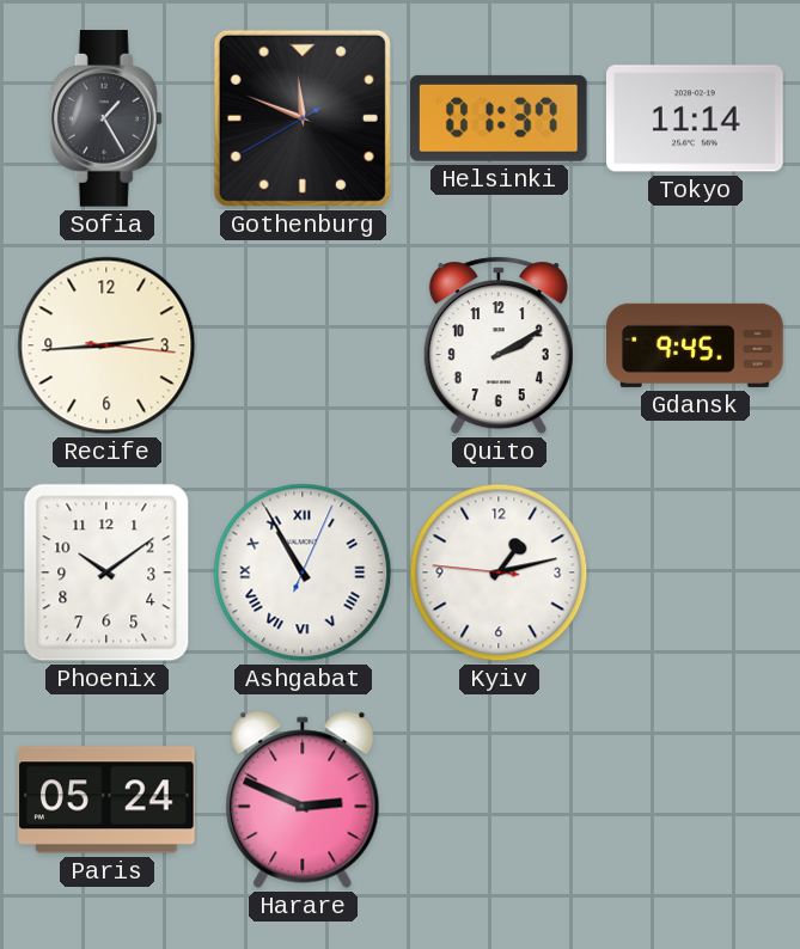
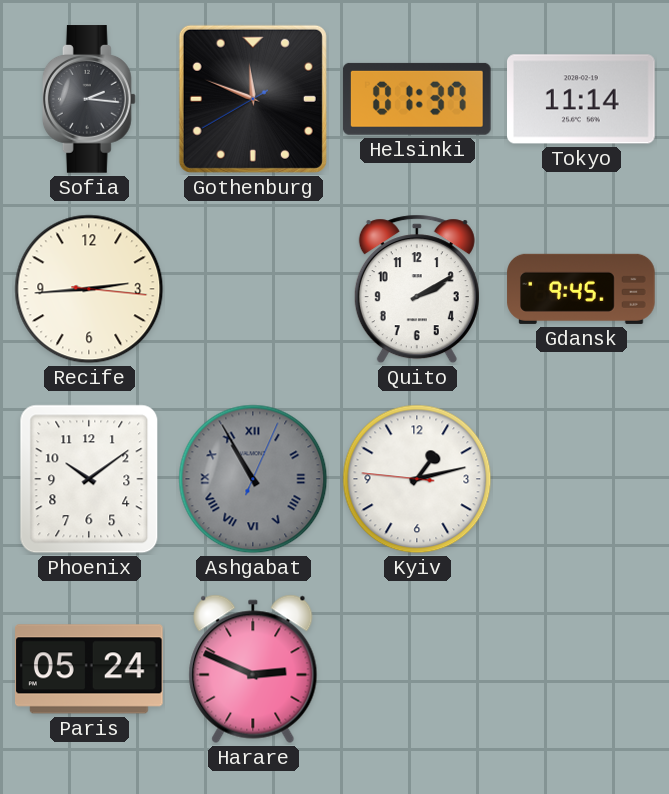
Sofia: 1:25 -> 2:16 (89, 99)
Ashgabat dial: white -> grey (253, 479)
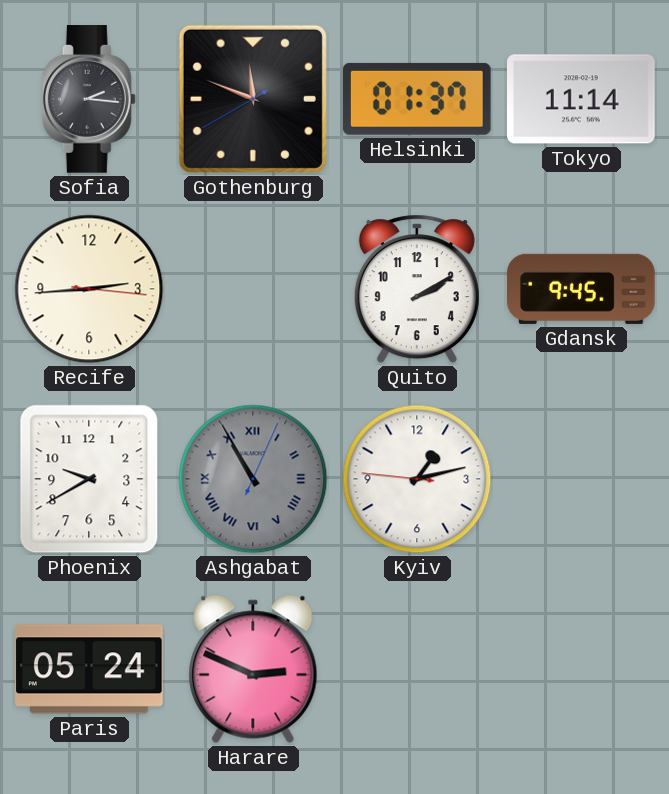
Phoenix: 10:09 -> 9:40 (89, 479)
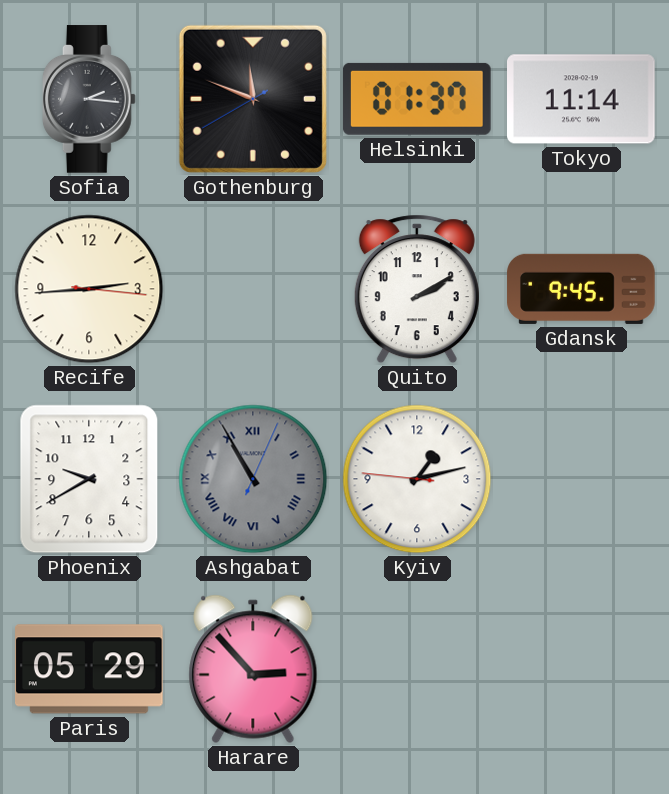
Paris: 05:24 -> 05:29 (90, 669)
Harare: 2:49 -> 2:53 (253, 669)
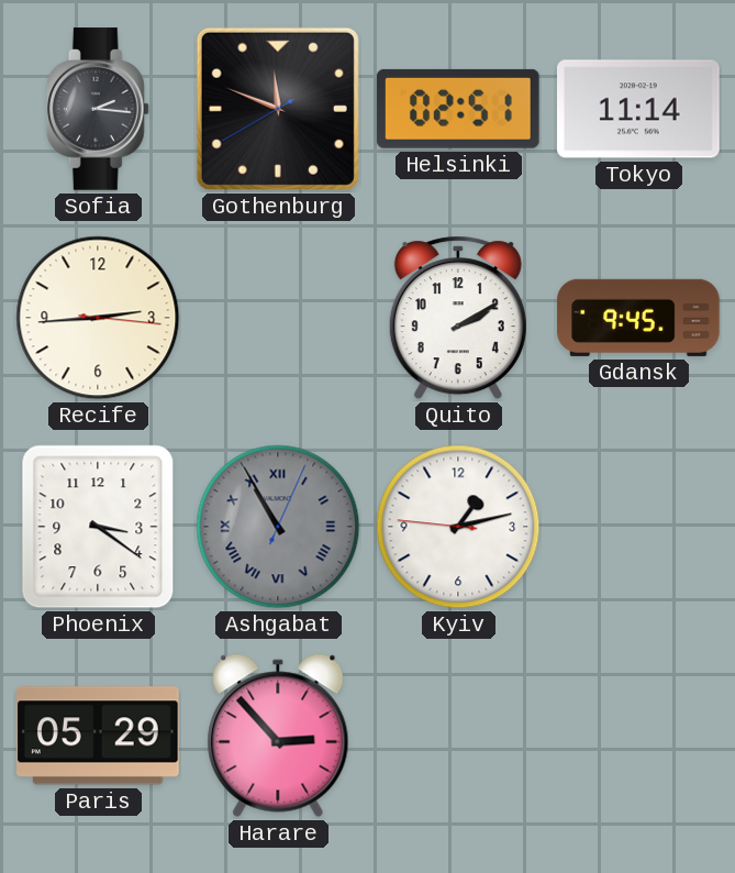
Helsinki: 01:37 -> 02:51 (458, 109)
Phoenix: 9:40 -> 3:21 (98, 527)
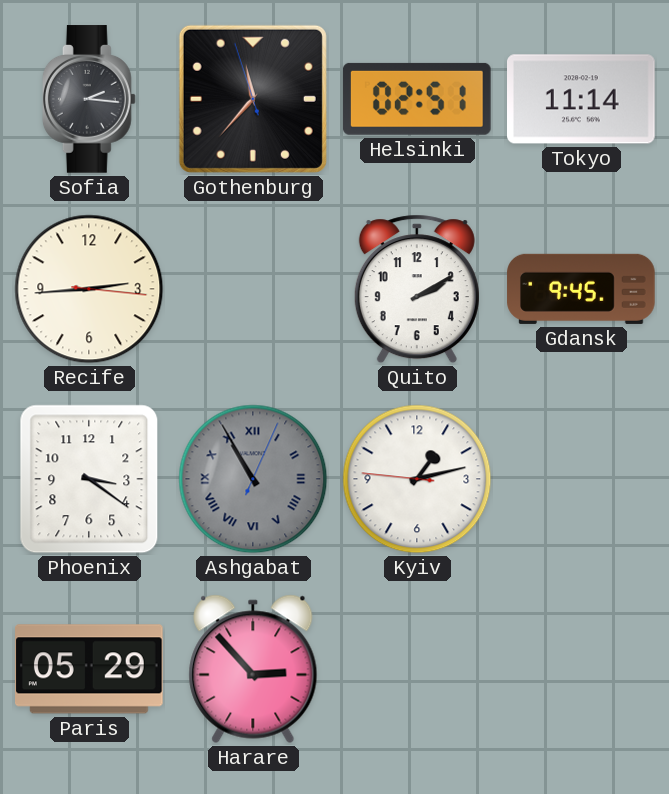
Gothenburg: 11:48 -> 11:36 (253, 99)
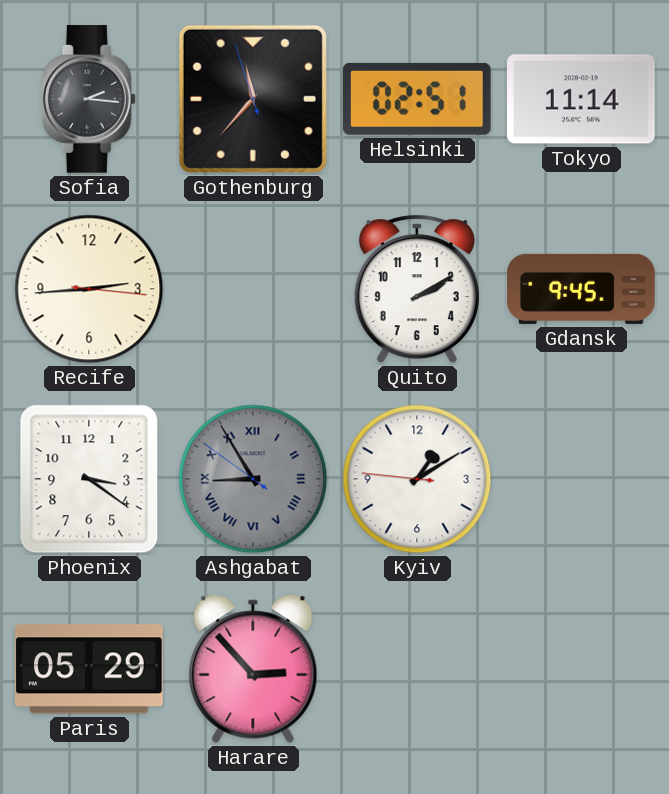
Ashgabat: 10:55 -> 8:54 (253, 479)
Kyiv: 1:12 -> 1:09 (417, 479)
